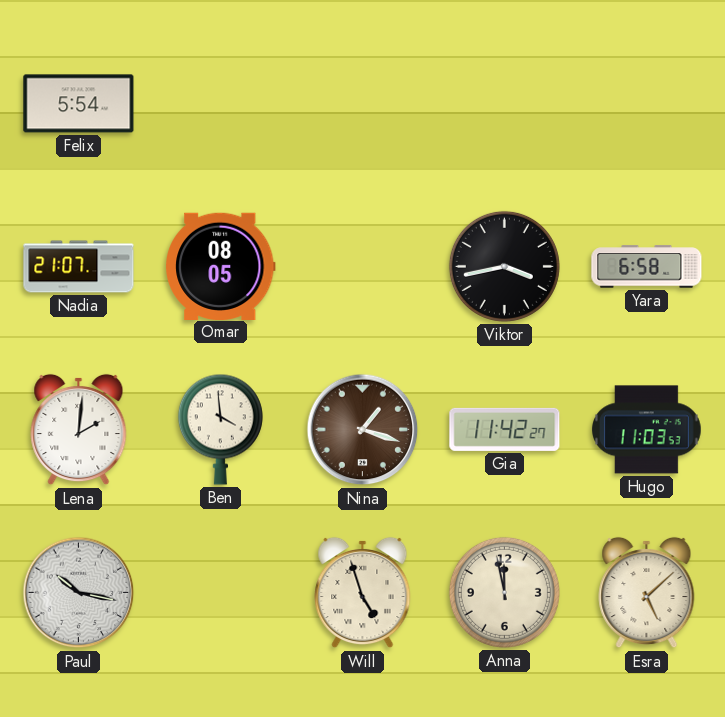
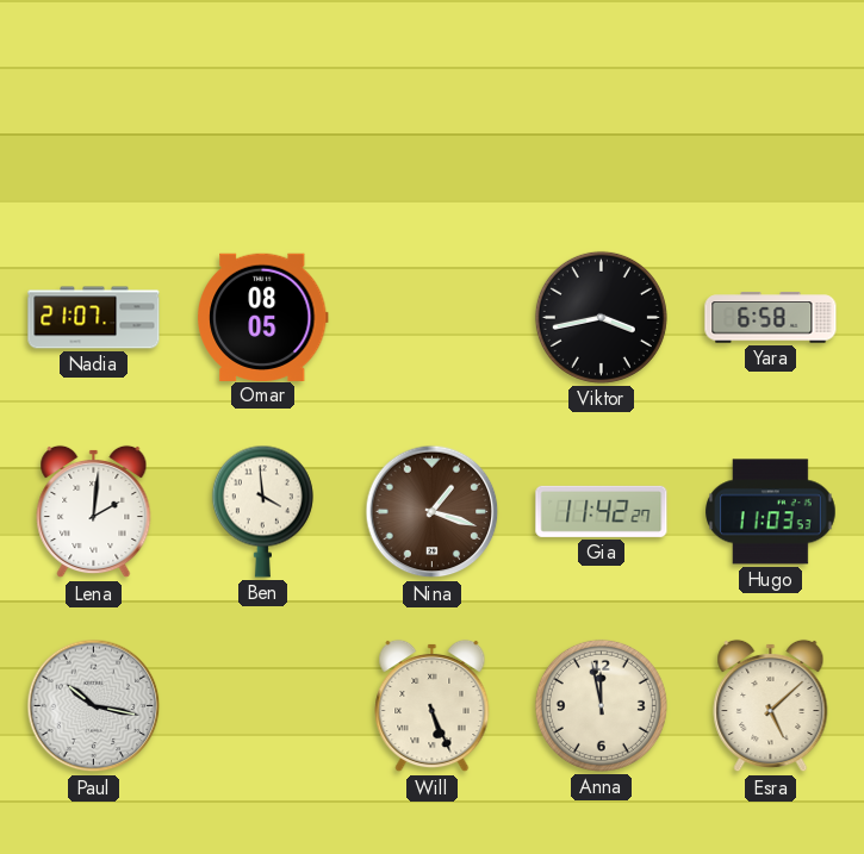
Felix: 5:54 -> none (79, 104)
Will: 4:57 -> 5:26 (433, 706)
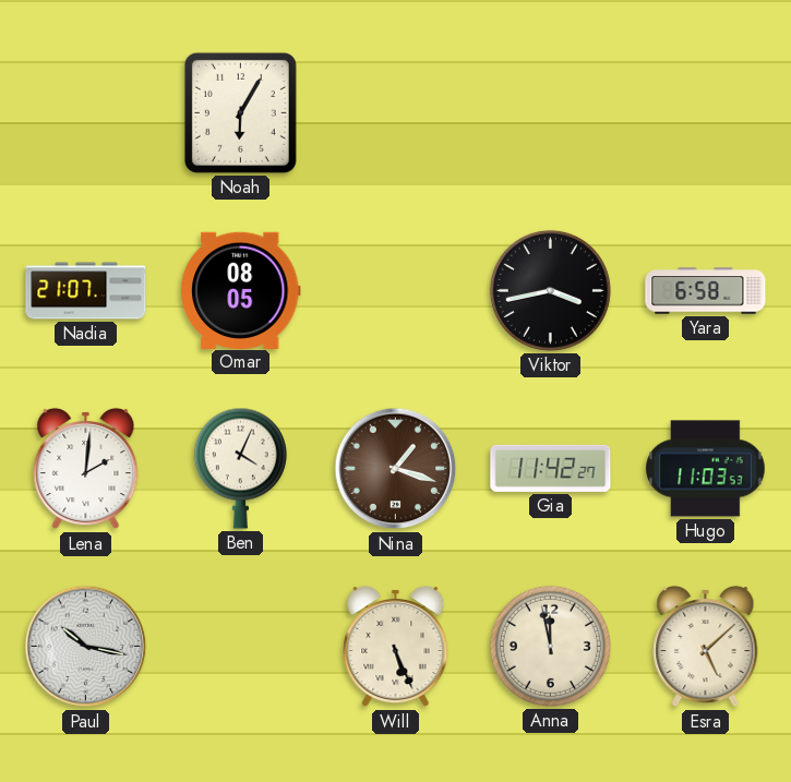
Noah: none -> 6:05 (240, 112)
Ben: 3:59 -> 4:04 (240, 468)
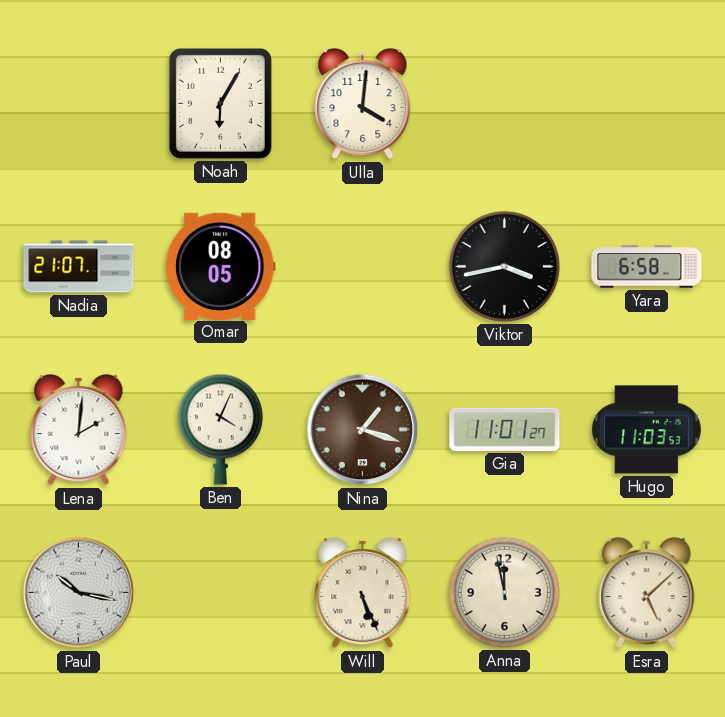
Ulla: none -> 4:01 (363, 104)
Gia: 11:42 -> 11:01 (505, 429)
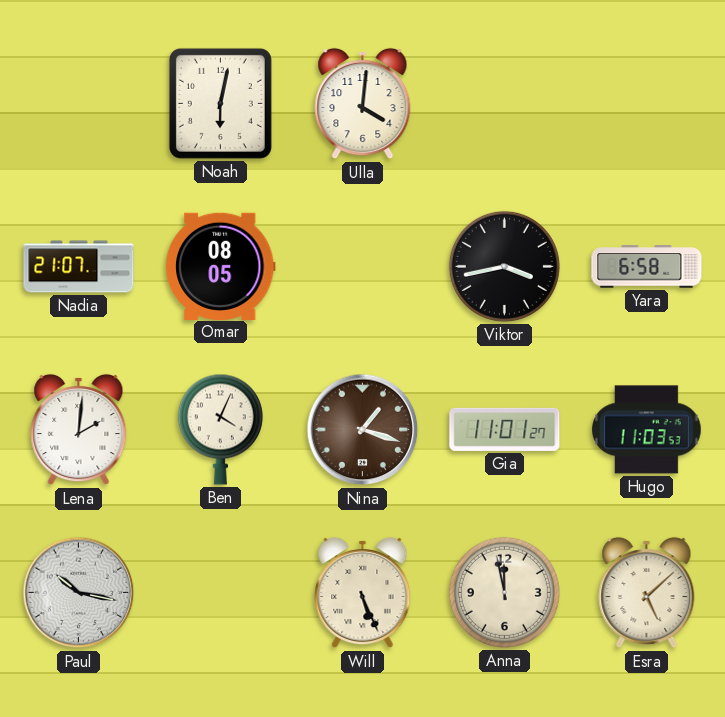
Noah: 6:05 -> 6:02 (220, 103)
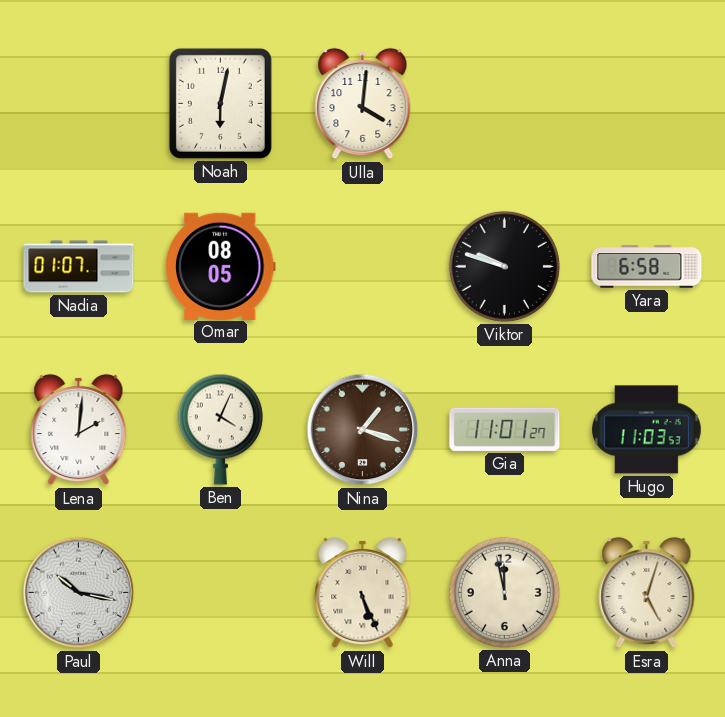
Nadia: 21:07 -> 01:07 (79, 267)
Viktor: 3:43 -> 9:48 (504, 266)
Esra: 5:08 -> 5:03 (647, 593)
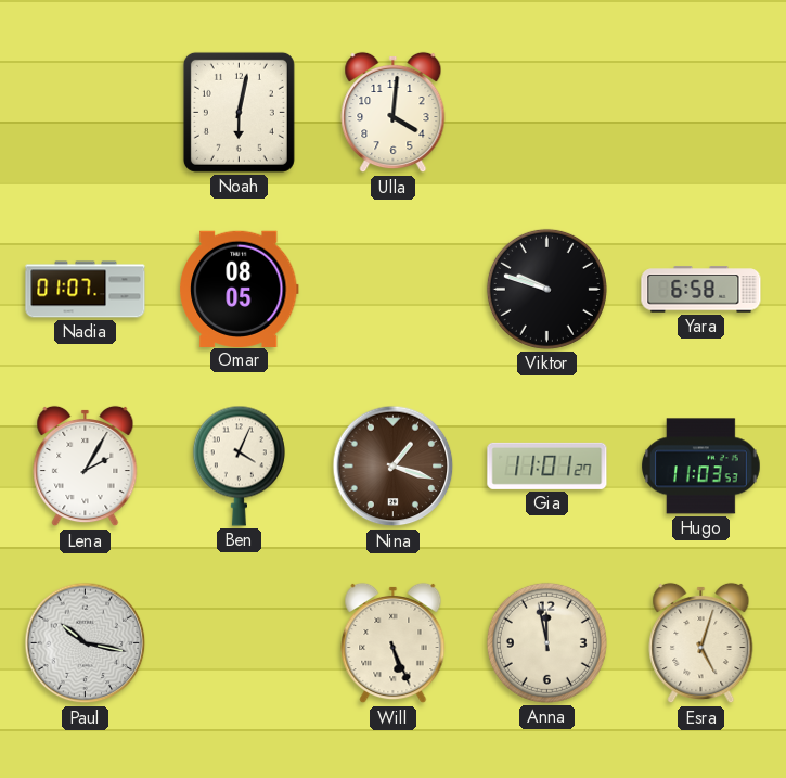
Lena: 2:01 -> 2:05 (86, 467)
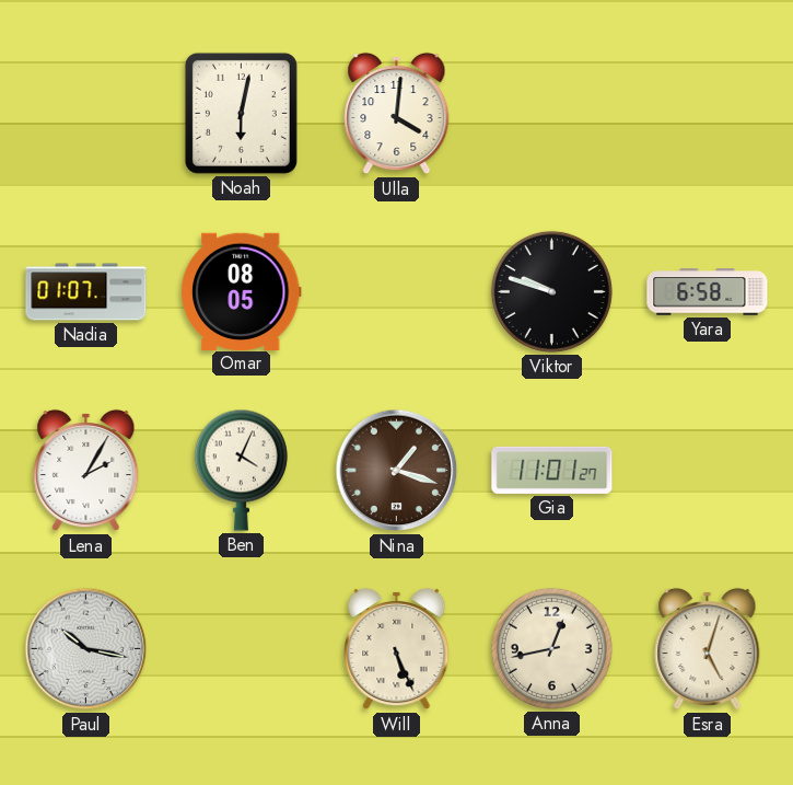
Hugo: 11:03 -> none (701, 467)
Anna: 11:58 -> 12:43 (551, 648)
